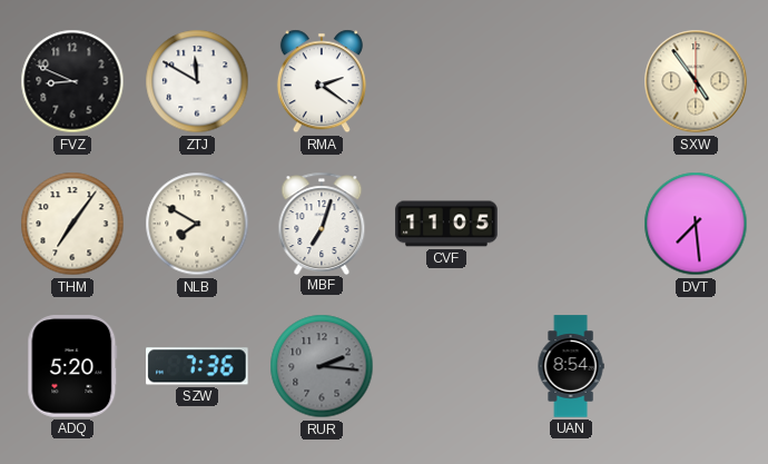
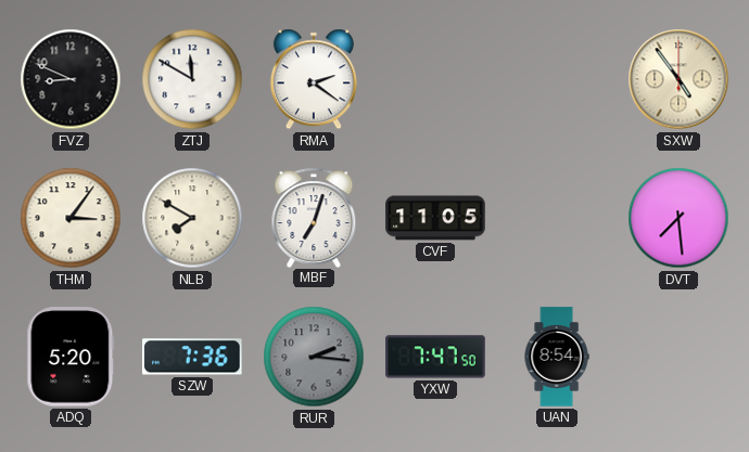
THM: 7:06 -> 3:06 (71, 218)
YXW: none -> 7:47 (435, 357)
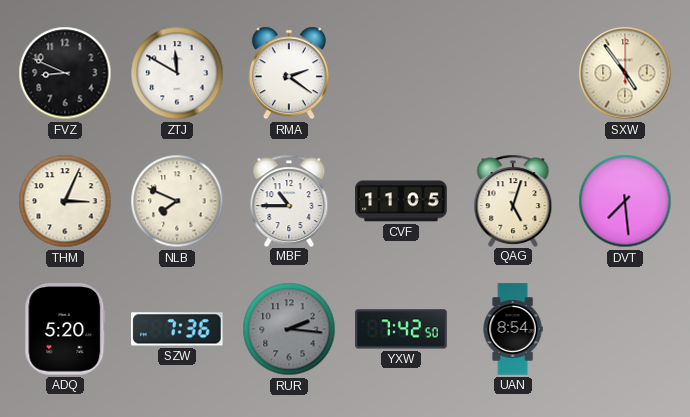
THM: 3:06 -> 3:04 (65, 201)
NLB: 7:50 -> 7:49 (177, 201)
MBF: 7:03 -> 10:45 (289, 200)
QAG: none -> 5:03 (513, 200)
YXW: 7:47 -> 7:42 (401, 329)
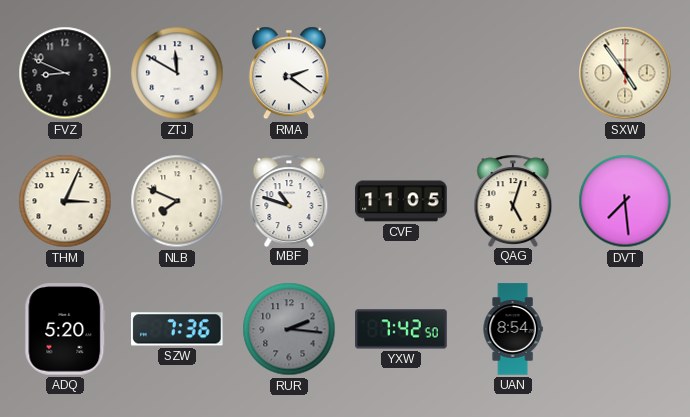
MBF: 10:45 -> 10:48 (289, 200)
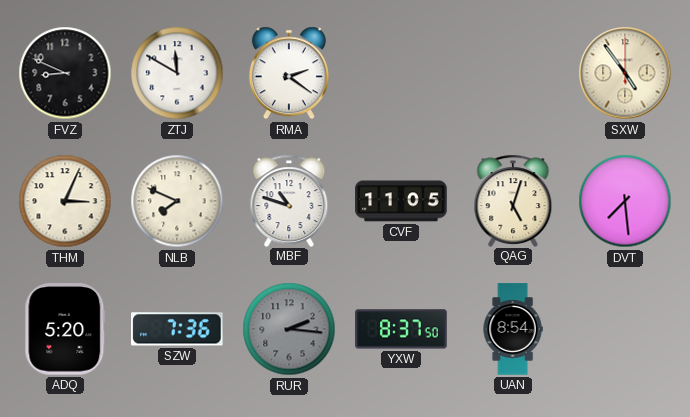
YXW: 7:42 -> 8:37 (401, 329)
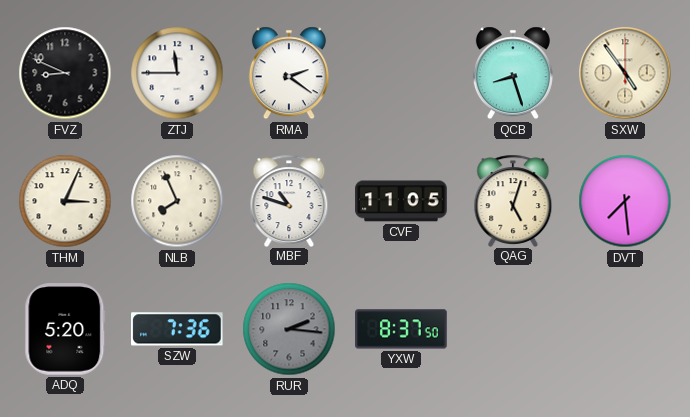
ZTJ: 11:50 -> 11:45 (177, 73)
QCB: none -> 8:27 (513, 73)
NLB: 7:49 -> 7:56 (177, 201)
UAN: 8:54 -> none (513, 329)
